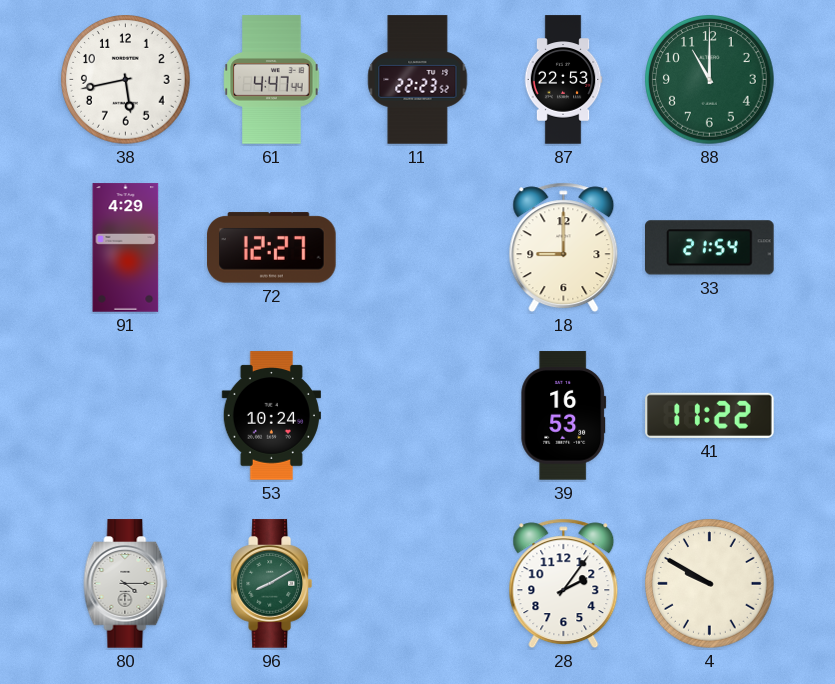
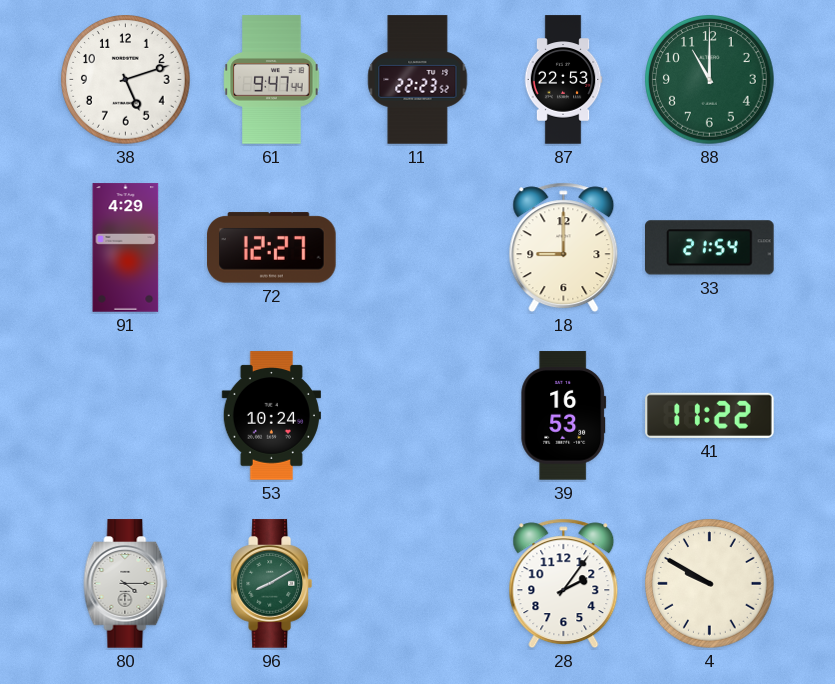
38: 5:43 -> 5:12 (126, 80)
61: 4:47 -> 9:47 (272, 80)
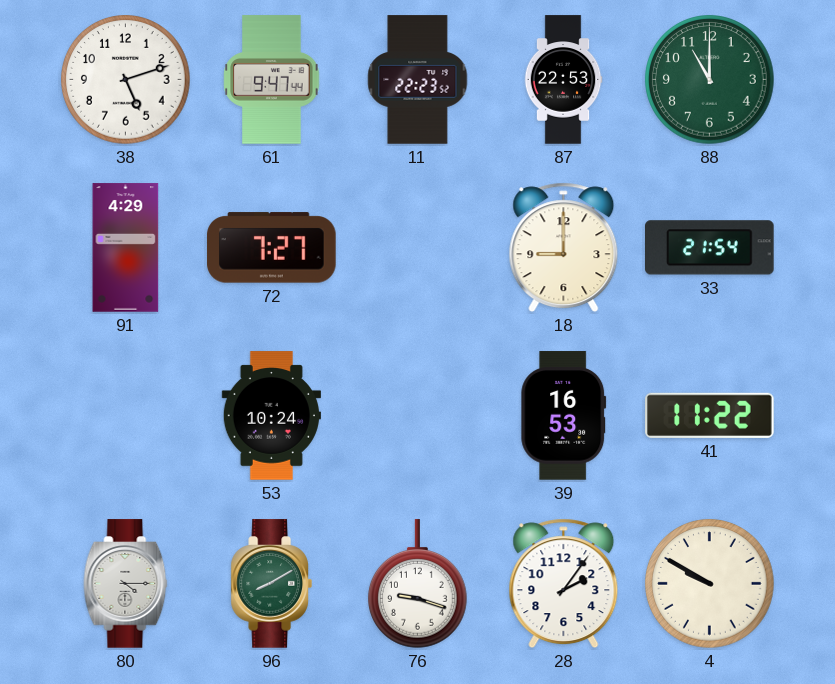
72: 12:27 -> 7:27 (272, 248)
76: none -> 9:18 (418, 584)
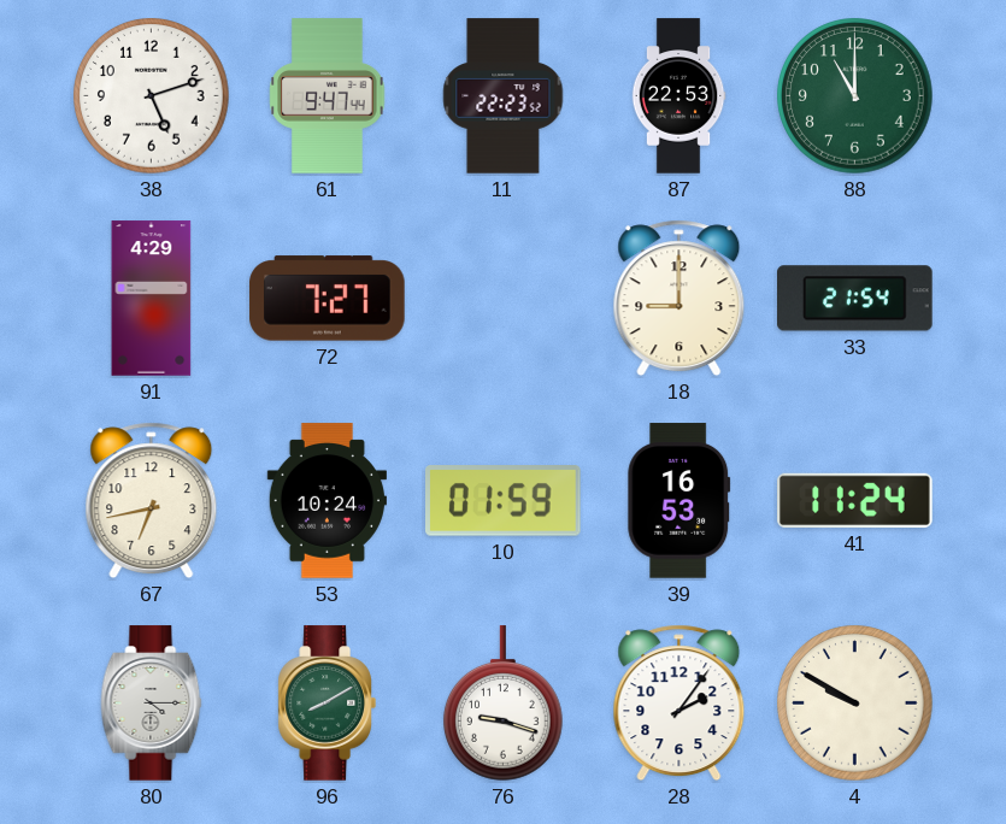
67: none -> 6:43 (152, 501)
10: none -> 01:59 (504, 501)
41: 11:22 -> 11:24 (855, 500)
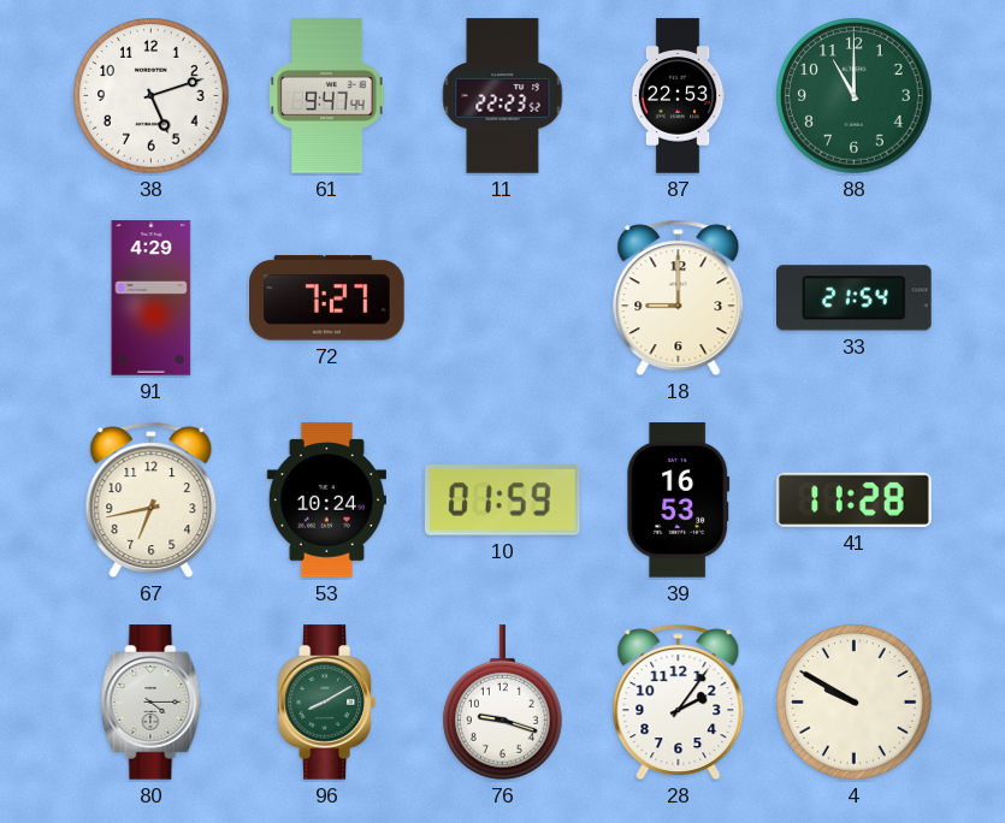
41: 11:24 -> 11:28 (855, 499)
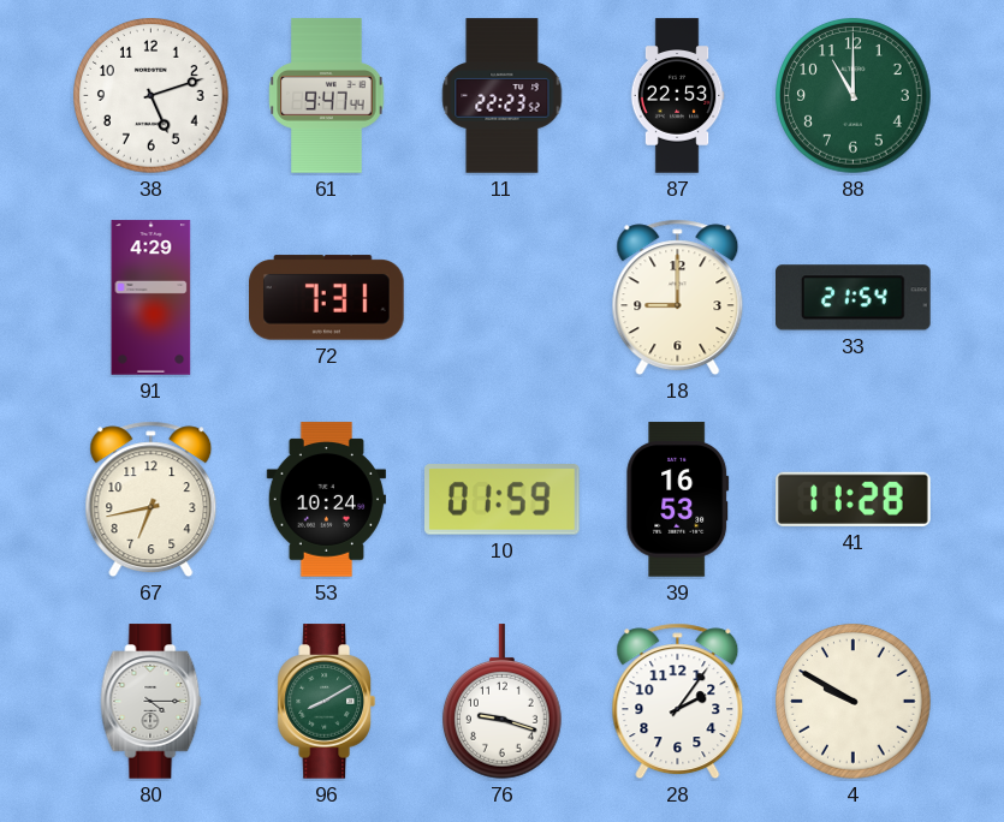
72: 7:27 -> 7:31 (327, 298)
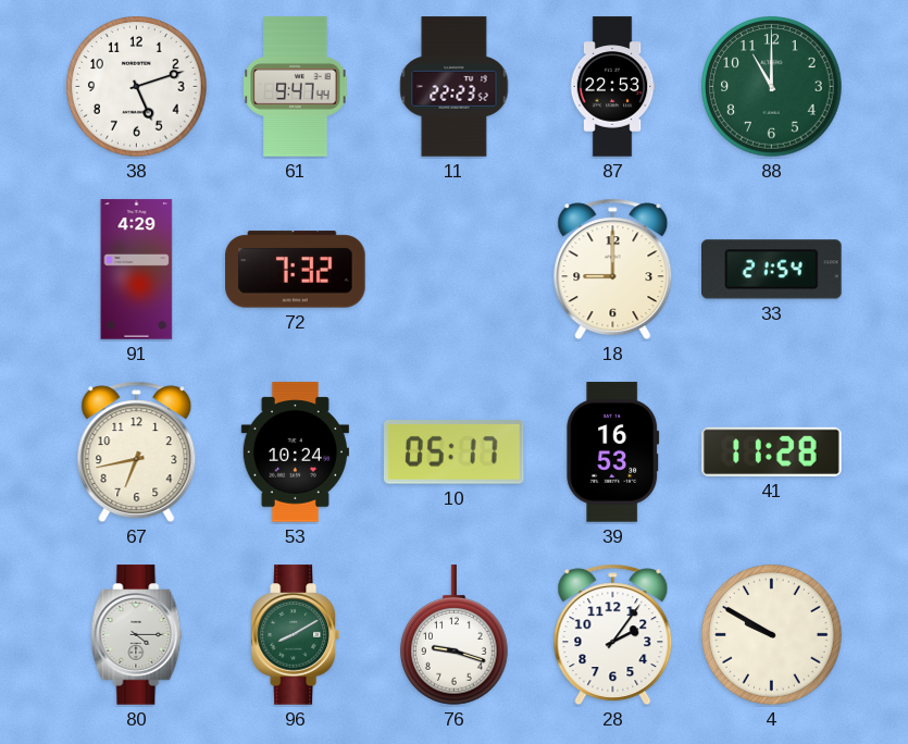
72: 7:31 -> 7:32 (296, 270)
10: 01:59 -> 05:17 (455, 452)
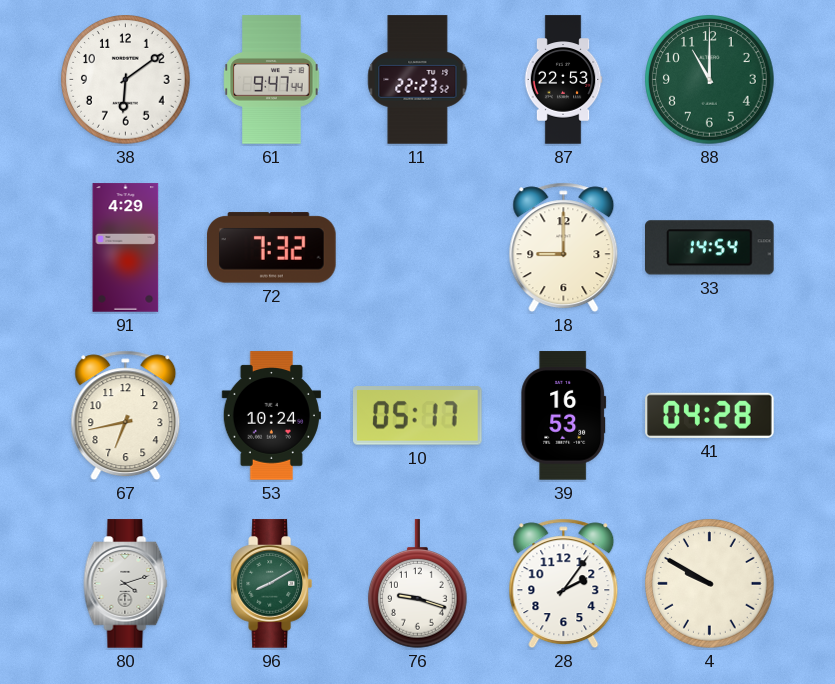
38: 5:12 -> 6:09 (126, 80)
33: 21:54 -> 14:54 (710, 248)
41: 11:28 -> 04:28 (710, 415)
80: 4:15 -> 4:12 (126, 584)
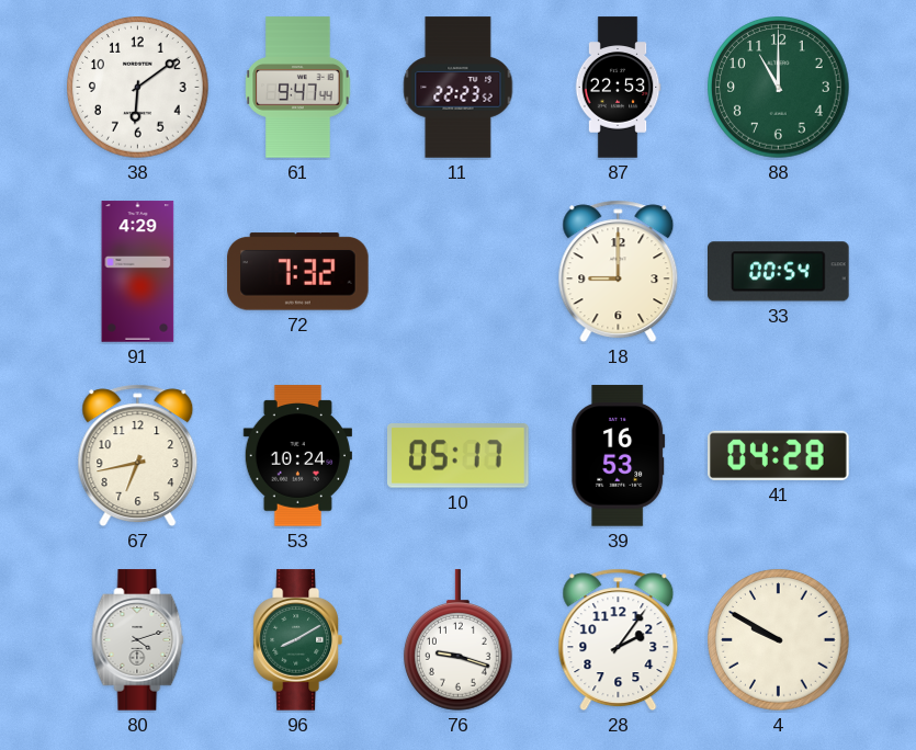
33: 14:54 -> 00:54 (779, 272)
